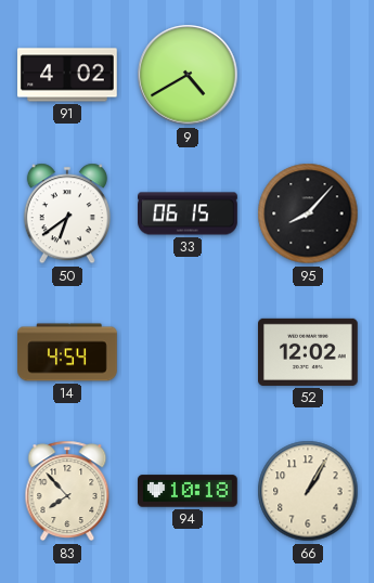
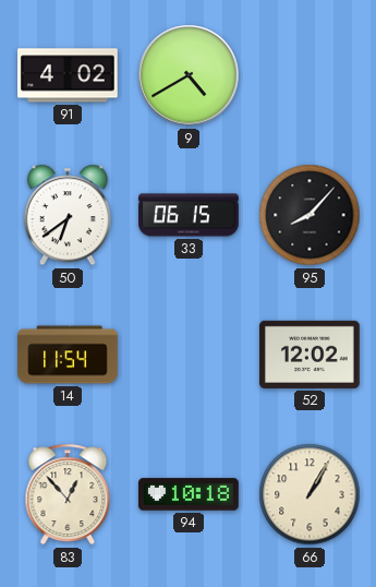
14: 4:54 -> 11:54 (68, 355)
83: 7:53 -> 12:53 (68, 494)
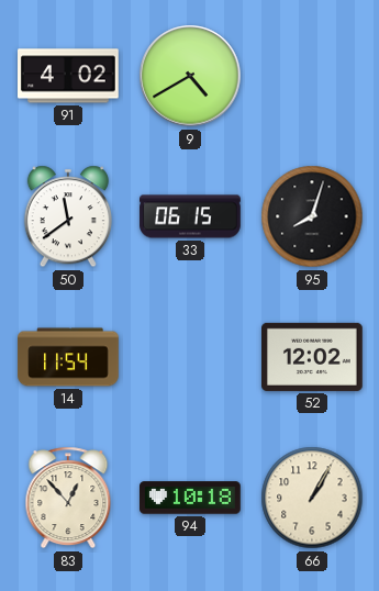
50: 6:39 -> 11:39 (68, 216)
95: 8:07 -> 8:03 (312, 216)
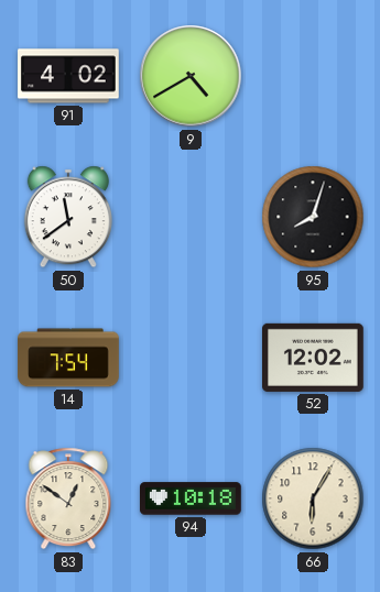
33: 06:15 -> none (190, 216)
14: 11:54 -> 7:54 (68, 358)
83: 12:53 -> 12:51 (68, 498)
66: 1:05 -> 6:05 (313, 498)
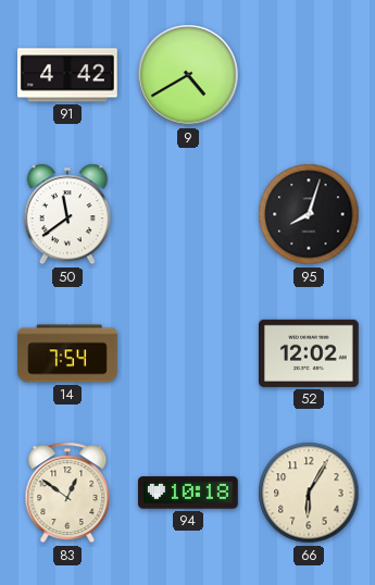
91: 4:02 -> 4:42 (68, 75)
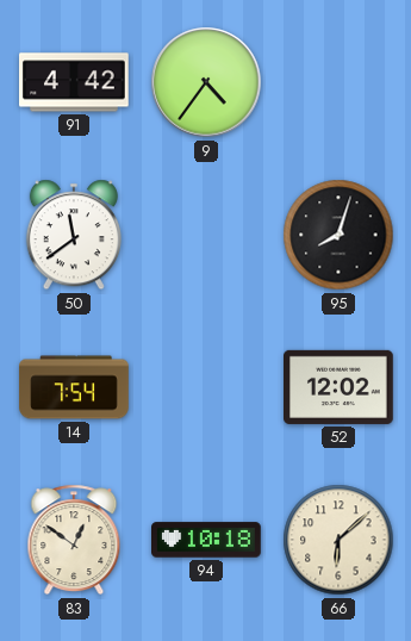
9: 4:40 -> 4:36 (206, 82)
66: 6:05 -> 6:08 (338, 540)
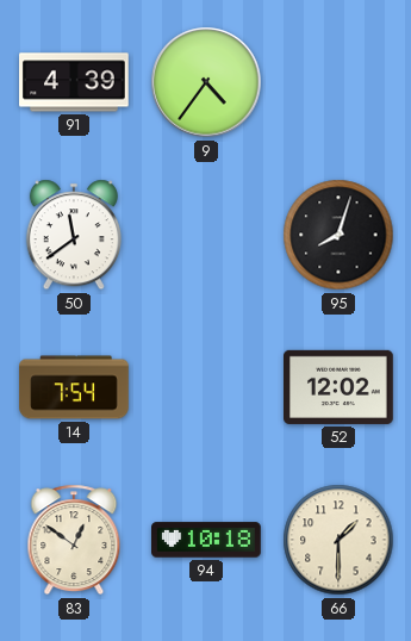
91: 4:42 -> 4:39 (75, 82)
66: 6:08 -> 1:30 (338, 540)
